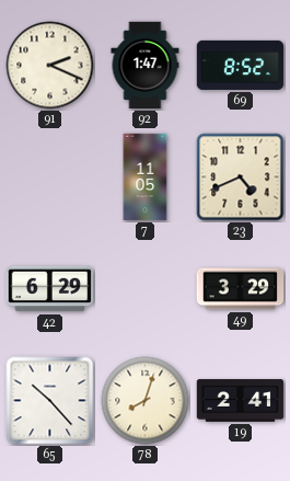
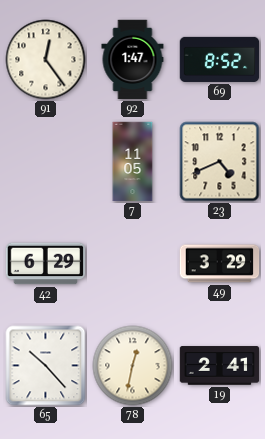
91: 2:19 -> 12:24 (46, 60)
78: 8:03 -> 12:32 (133, 366)
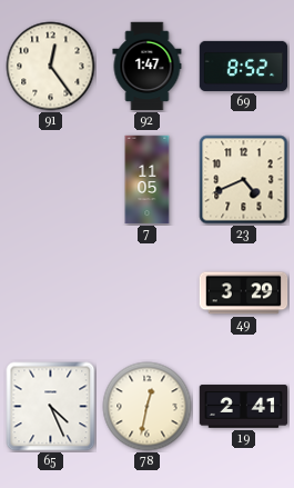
42: 6:29 -> none (46, 264)
65: 10:23 -> 4:26 (51, 407)
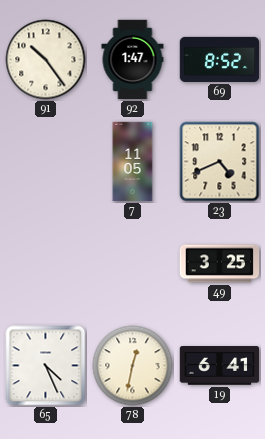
91: 12:24 -> 10:24 (46, 60)
49: 3:29 -> 3:25 (220, 264)
19: 2:41 -> 6:41 (220, 366)
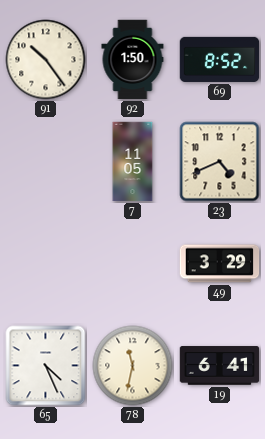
92: 1:47 -> 1:50 (133, 60)
49: 3:25 -> 3:29 (220, 264)
78: 12:32 -> 11:32 (133, 366)
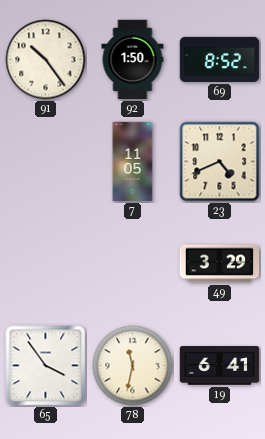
65: 4:26 -> 3:54 (46, 366)
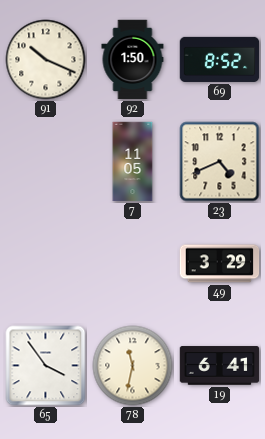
91: 10:24 -> 10:19 (46, 60)
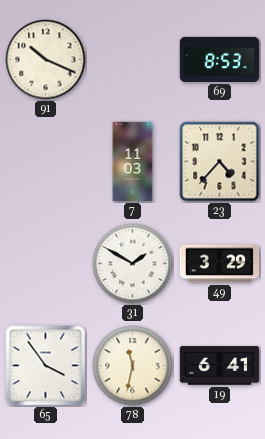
92: 1:50 -> none (133, 60)
69: 8:52 -> 8:53 (220, 59)
7: 11:05 -> 11:03 (133, 162)
23: 4:41 -> 4:37 (220, 162)
31: none -> 1:50 (133, 264)
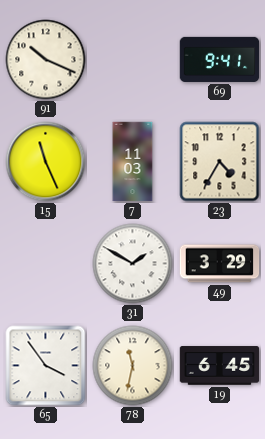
69: 8:53 -> 9:41 (220, 59)
15: none -> 11:26 (46, 162)
23: 4:37 -> 4:35 (220, 162)
19: 6:41 -> 6:45 (220, 366)
